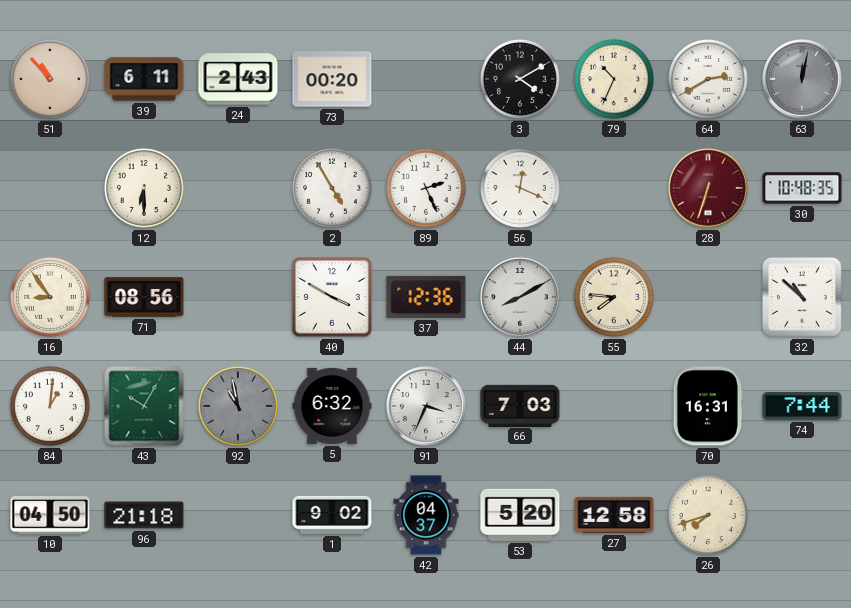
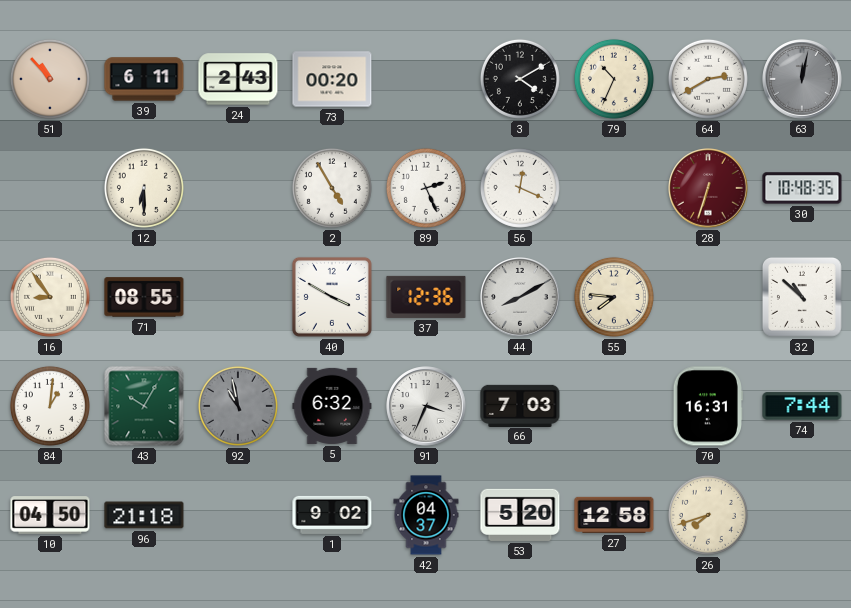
71: 08:56 -> 08:55 (144, 297)
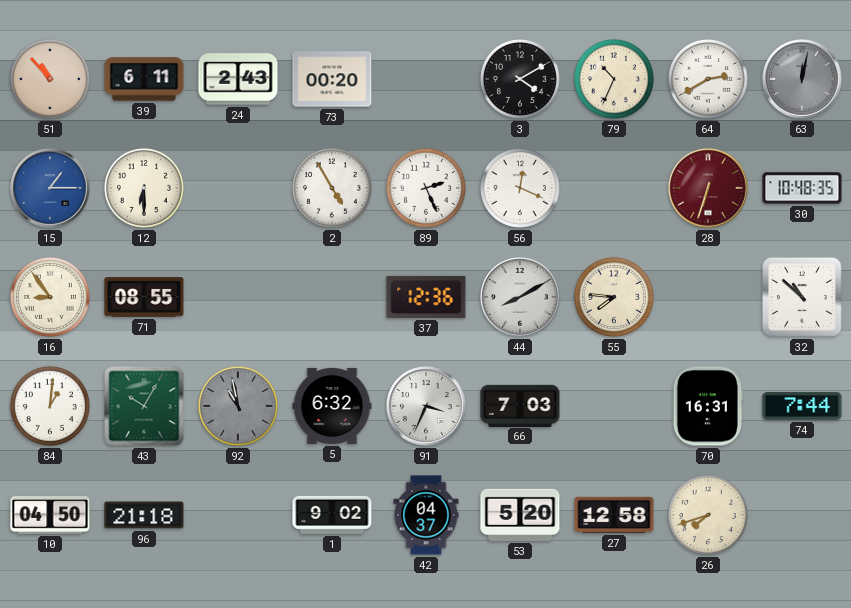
15: none -> 1:15 (50, 188)
40: 3:50 -> none (332, 297)
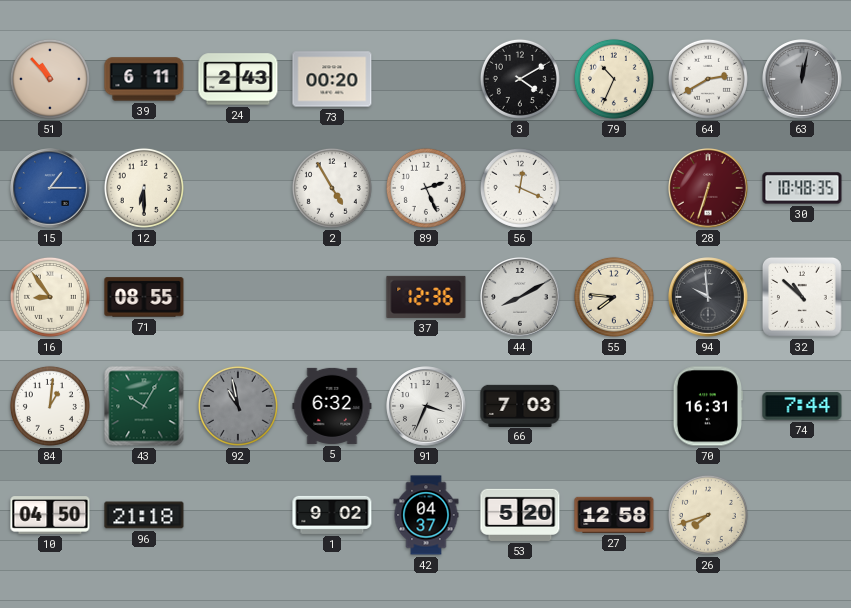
94: none -> 9:59 (708, 297)
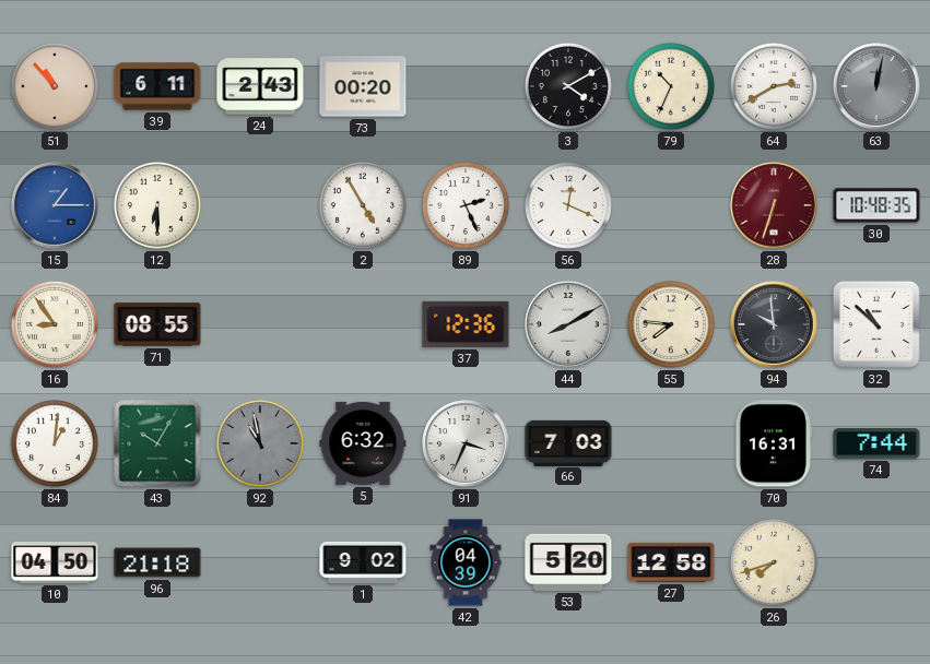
42: 04:37 -> 04:39 (466, 562)
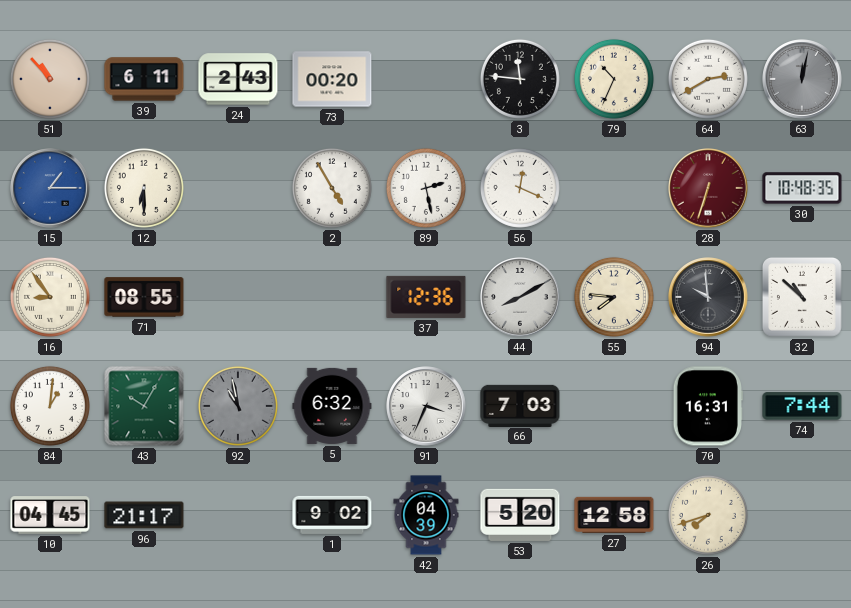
3: 4:10 -> 11:46 (520, 79)
89: 2:26 -> 2:28 (426, 188)
10: 04:50 -> 04:45 (50, 515)
96: 21:18 -> 21:17 (144, 515)
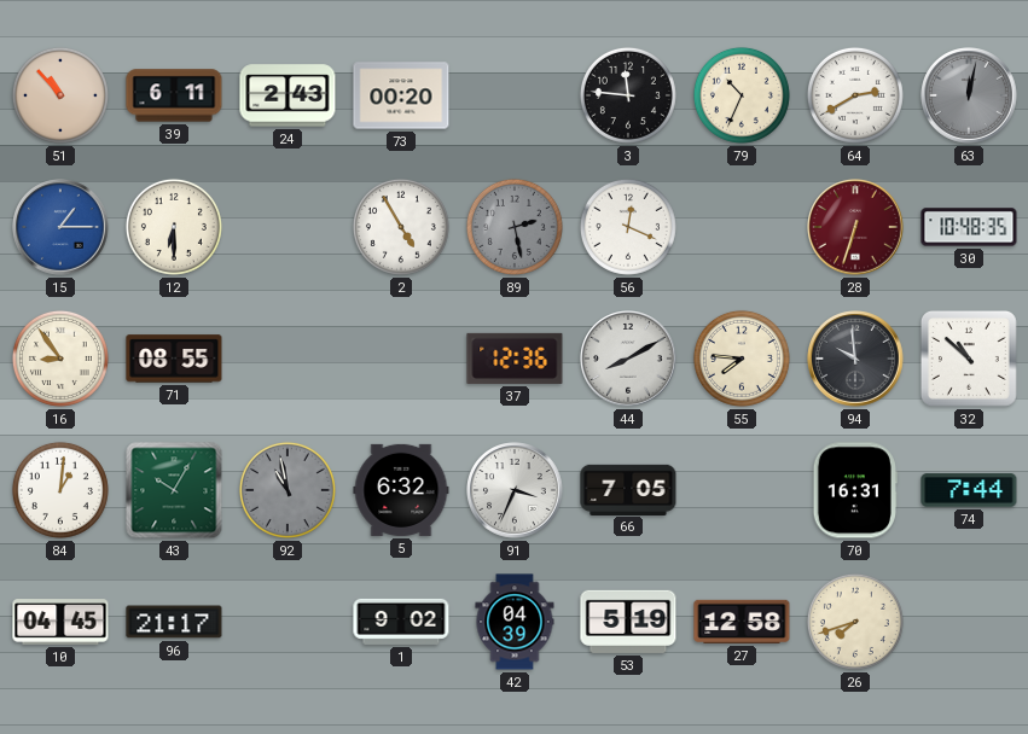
89 dial: white -> grey (515, 227)
66: 7:03 -> 7:05 (628, 489)
53: 5:20 -> 5:19 (628, 622)
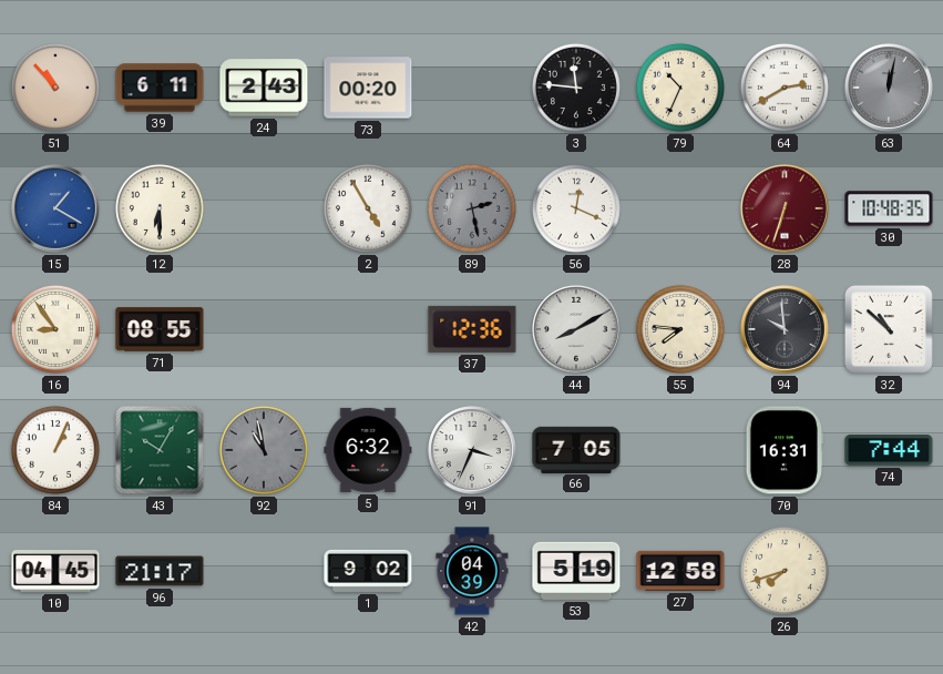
15: 1:15 -> 1:20 (55, 208)
84: 1:01 -> 1:04 (55, 450)
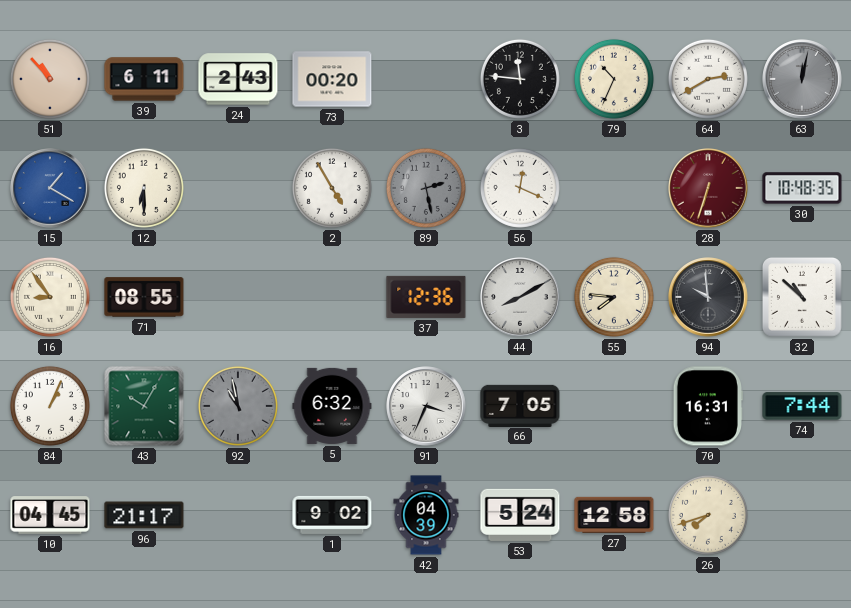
53: 5:19 -> 5:24 (520, 515)
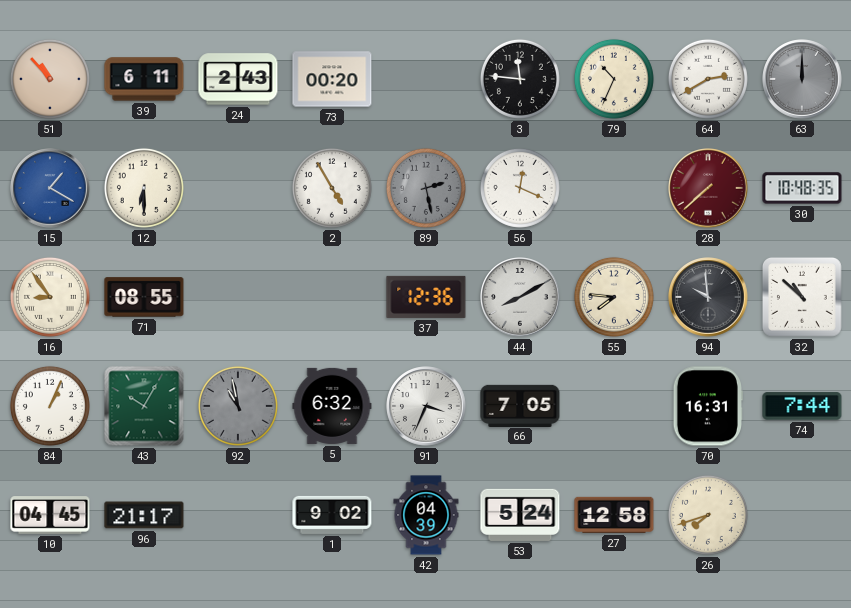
63: 12:02 -> 12:00 (802, 79)
28: 6:33 -> 7:38 (708, 188)
